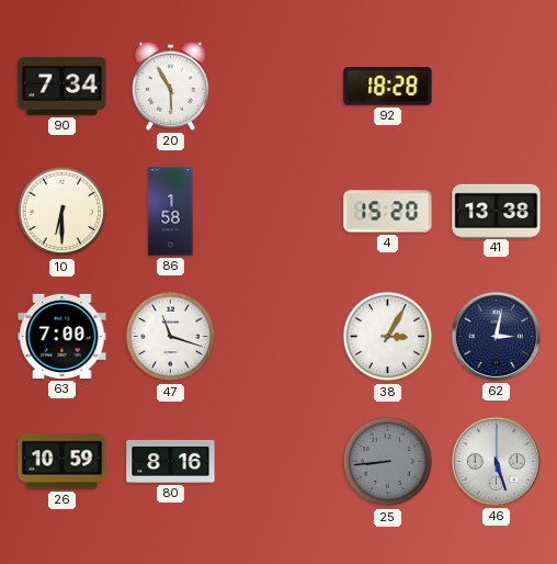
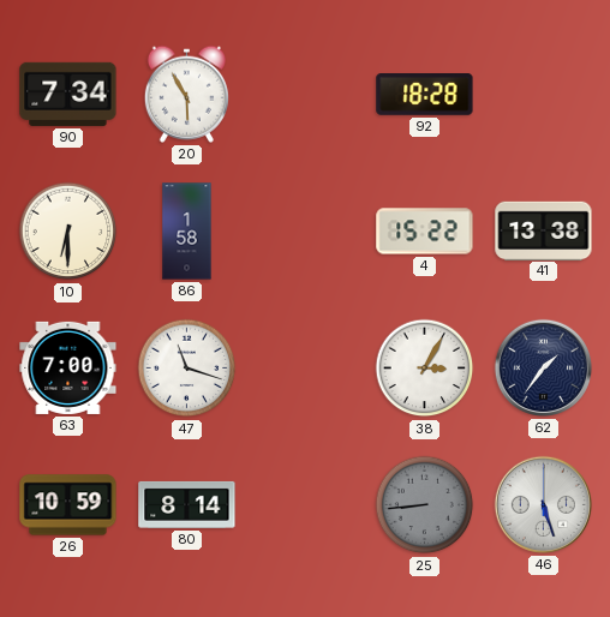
4: 15:20 -> 15:22 (425, 232)
62: 3:02 -> 1:36 (543, 367)
80: 8:16 -> 8:14 (187, 504)
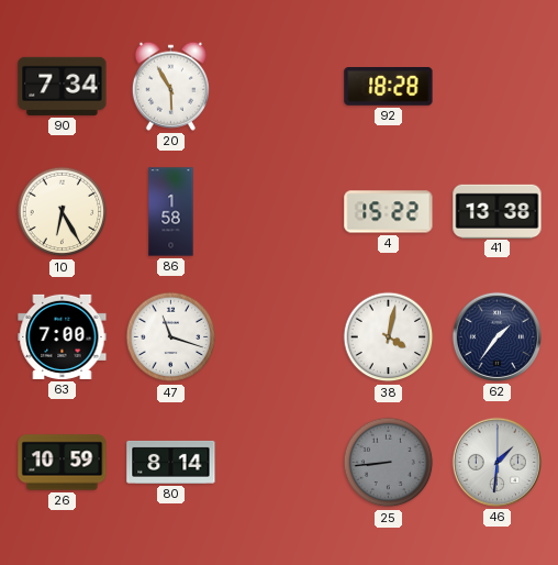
10: 6:30 -> 6:25 (63, 212)
38: 3:05 -> 4:02 (389, 337)
46: 5:27 -> 1:31 (496, 462)
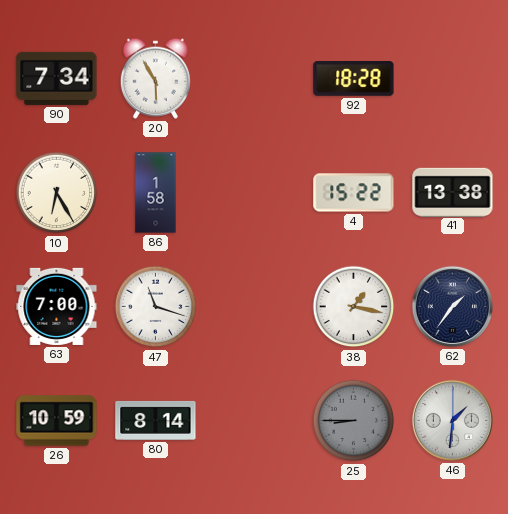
38: 4:02 -> 1:17 (354, 307)
25: 8:44 -> 8:45 (354, 421)
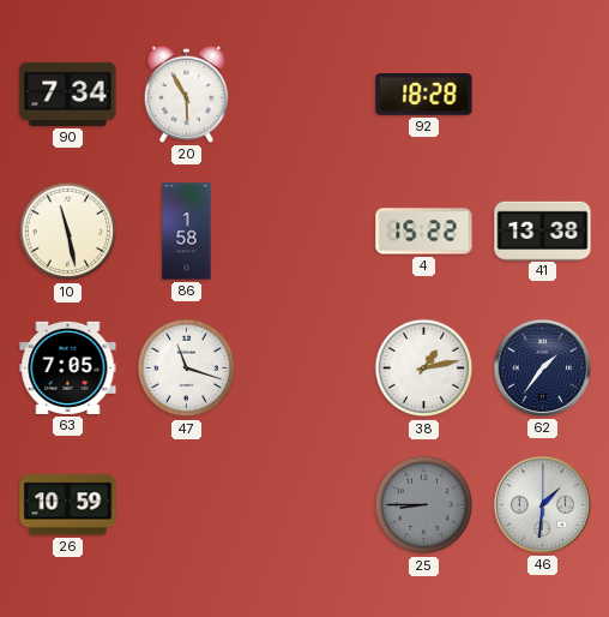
10: 6:25 -> 11:28 (68, 232)
63: 7:00 -> 7:05 (68, 367)
38: 1:17 -> 1:13 (424, 369)
80: 8:14 -> none (156, 420)
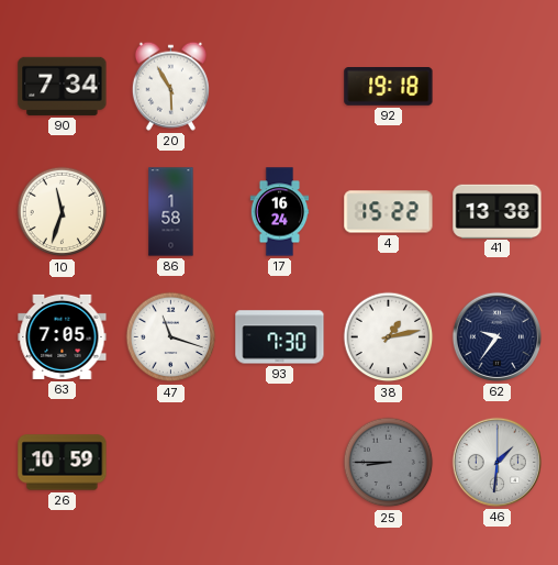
92: 18:28 -> 19:18 (389, 87)
10: 11:28 -> 11:33 (63, 212)
17: none -> 16:24 (280, 212)
93: none -> 7:30 (280, 337)
62: 1:36 -> 9:36 (496, 336)
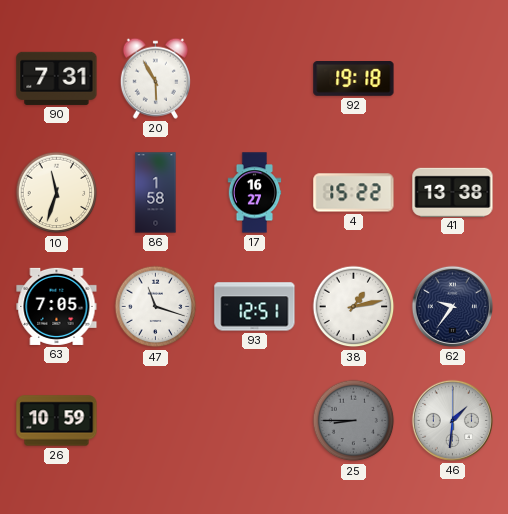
90: 7:34 -> 7:31 (57, 78)
17: 16:24 -> 16:27 (255, 193)
93: 7:30 -> 12:51 (255, 307)
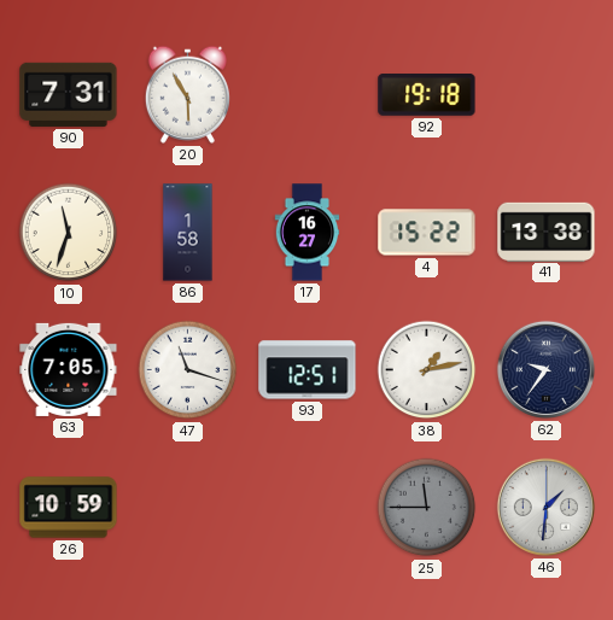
25: 8:45 -> 11:45 (427, 508)
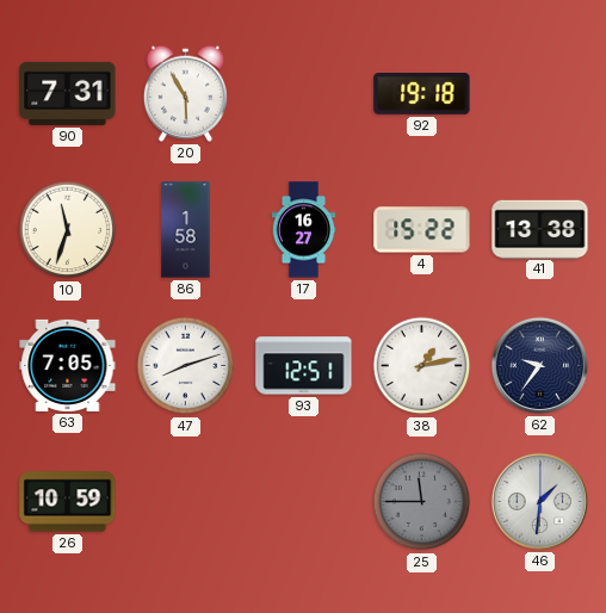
47: 11:18 -> 8:12 (186, 366)
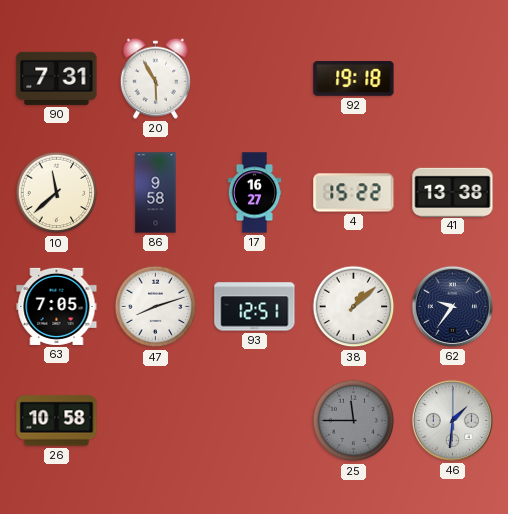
10: 11:33 -> 11:38 (57, 193)
86: 1:58 -> 9:58 (156, 193)
38: 1:13 -> 1:08 (354, 307)
26: 10:59 -> 10:58 (57, 421)
